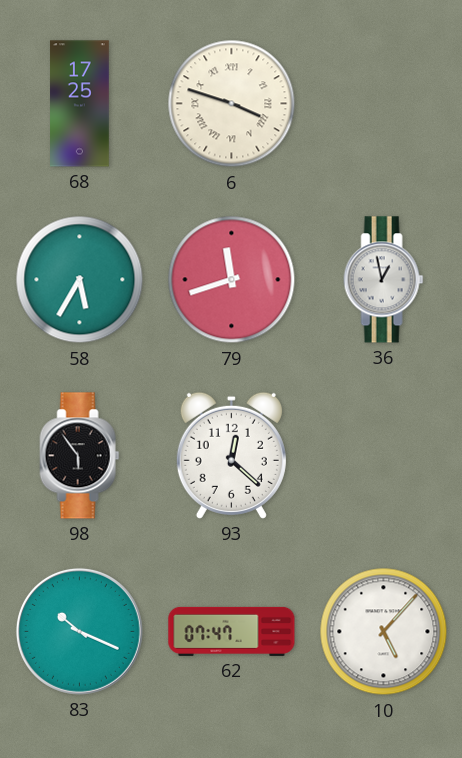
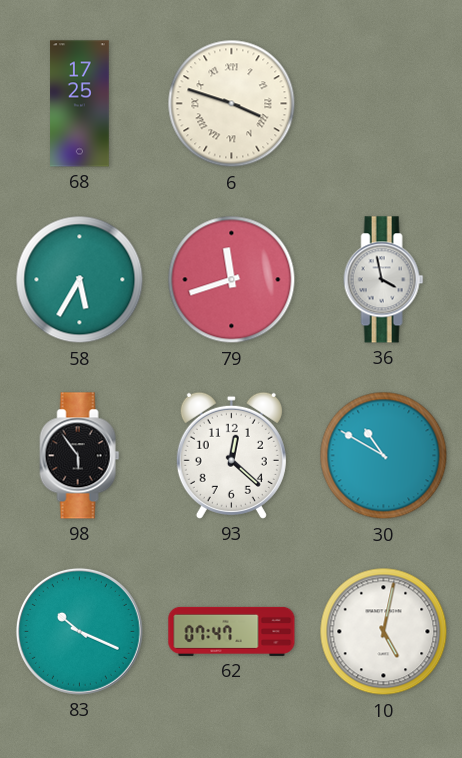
36: 12:58 -> 3:58 (384, 280)
30: none -> 10:50 (384, 456)
10: 5:07 -> 5:02 (384, 632)
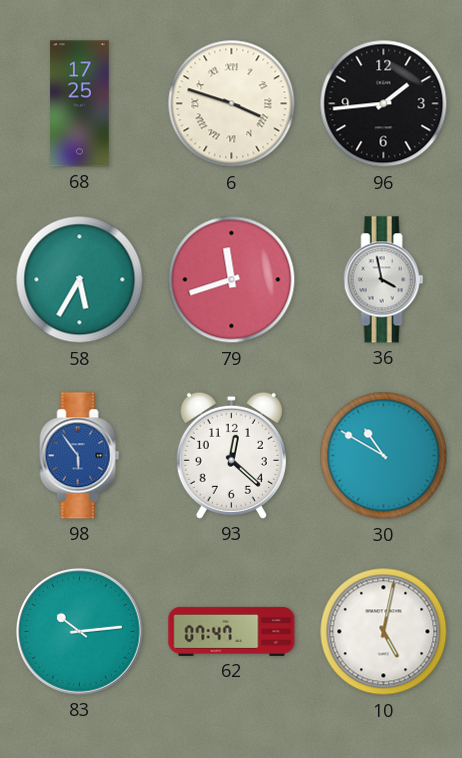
96: none -> 1:44 (384, 104)
98 dial: black -> blue (80, 456)
83: 10:19 -> 10:14 (79, 631)
